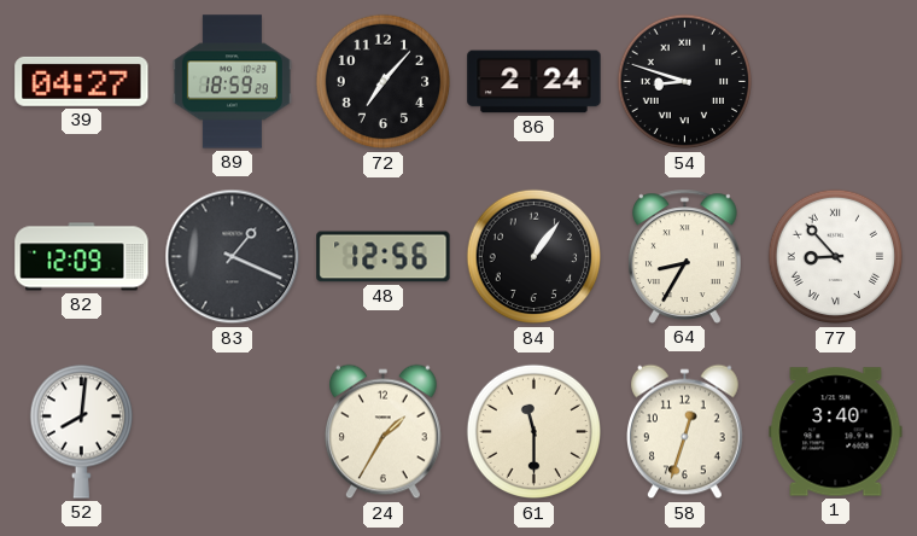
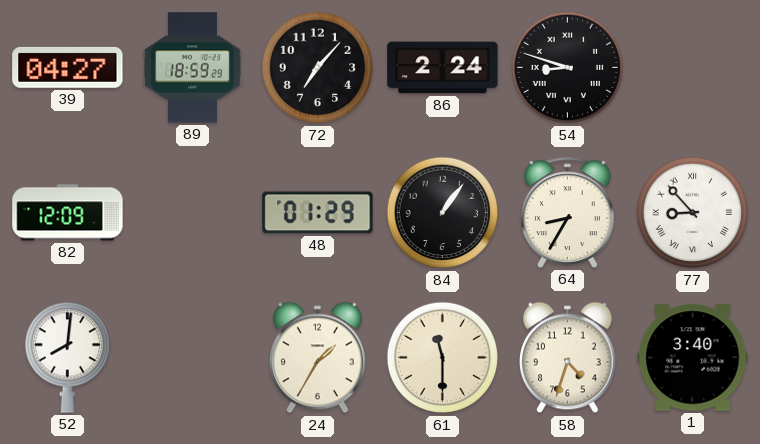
83: 1:19 -> none (233, 257)
48: 12:56 -> 01:29 (318, 213)
58: 12:33 -> 4:33 (568, 358)
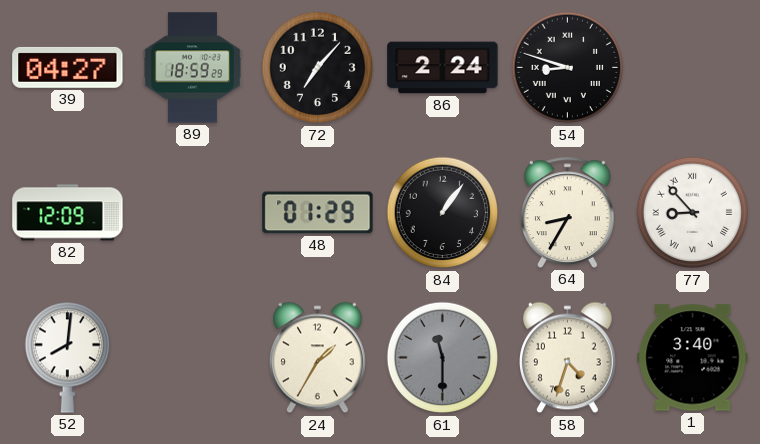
61 dial: cream -> grey (443, 358)
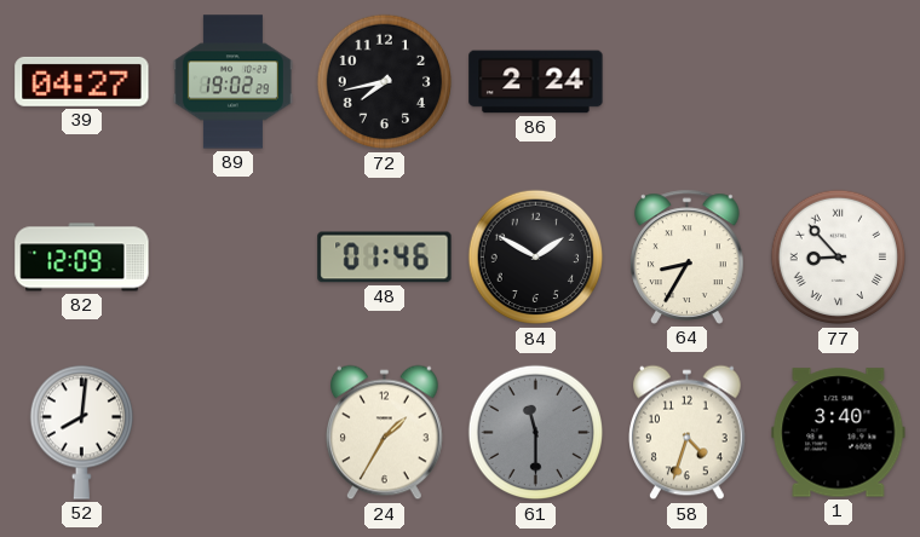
89: 18:59 -> 19:02 (232, 82)
72: 7:07 -> 7:43 (385, 82)
54: 8:48 -> none (568, 68)
48: 01:29 -> 01:46 (385, 258)
84: 1:06 -> 1:50 (536, 258)
